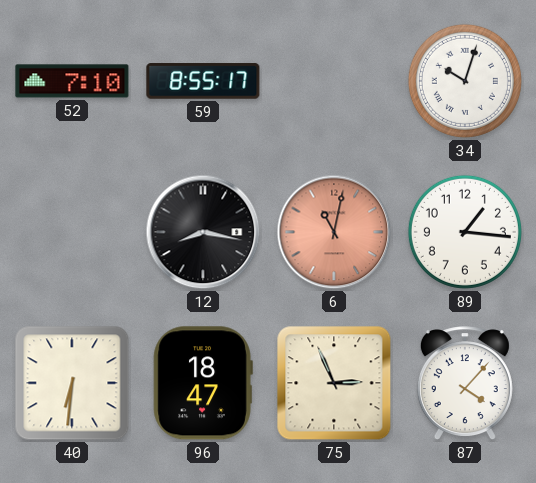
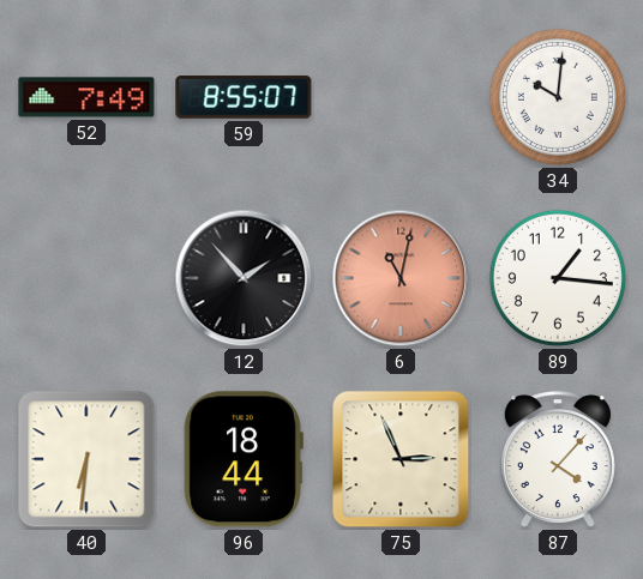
52: 7:10 -> 7:49 (86, 97)
59: 8:55:17 -> 8:55:07 (244, 97)
34: 10:03 -> 10:01 (558, 97)
12: 8:17 -> 1:53 (244, 278)
96: 18:47 -> 18:44 (244, 459)
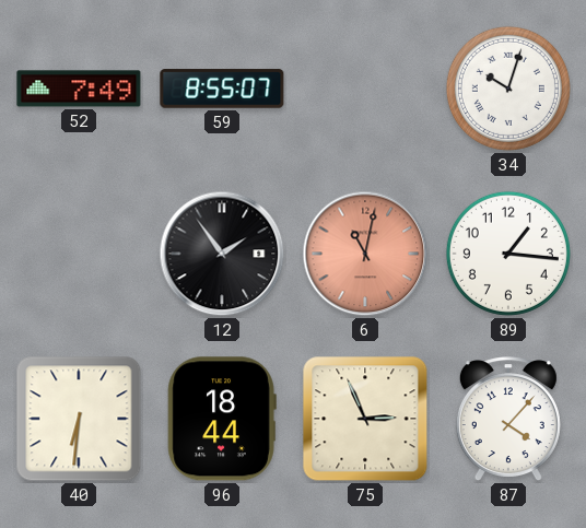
34: 10:01 -> 10:03 (508, 89)
12: 1:53 -> 1:54 (222, 254)
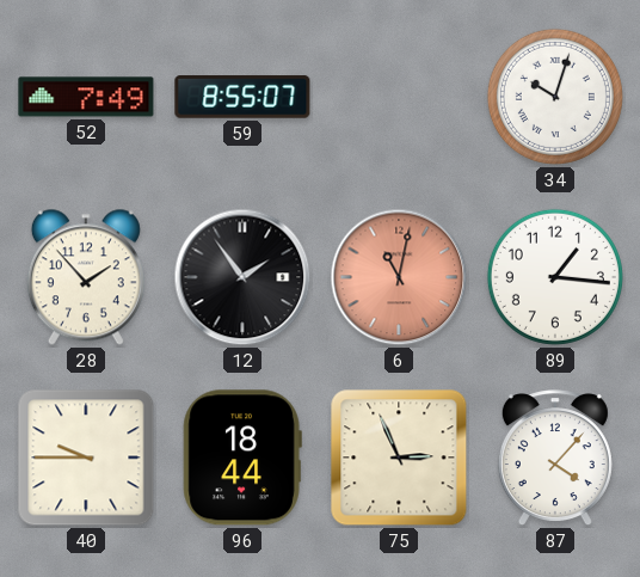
28: none -> 1:53 (86, 277)
40: 6:31 -> 9:45 (86, 458)
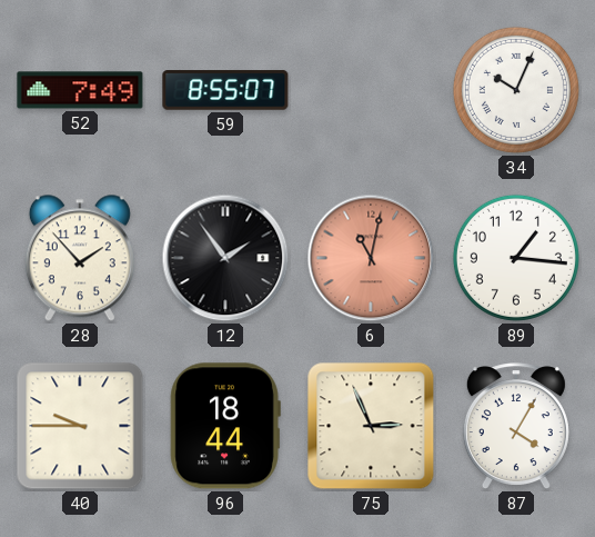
34: 10:03 -> 10:04 (516, 90)
87: 4:07 -> 4:05 (516, 427)
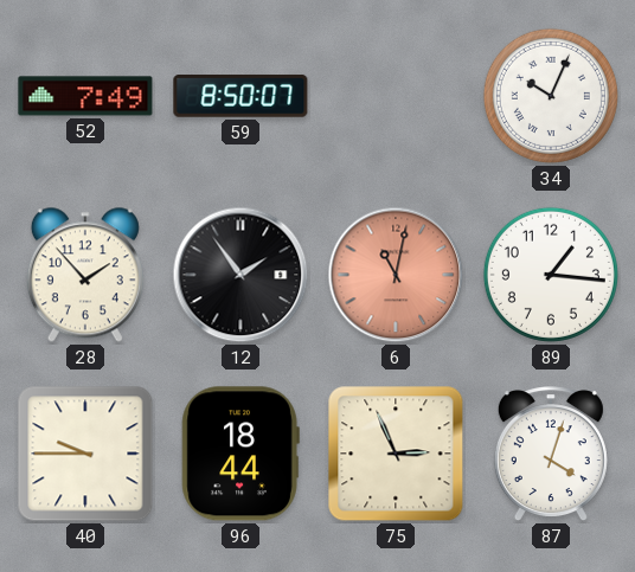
59: 8:55 -> 8:50 (240, 96)
87: 4:05 -> 4:03 (551, 455)
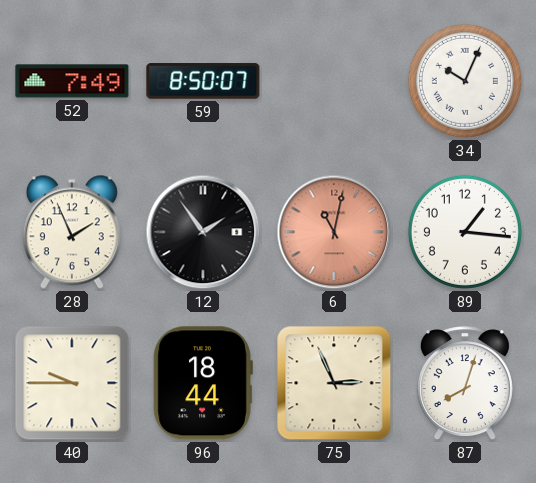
28: 1:53 -> 1:56 (72, 232)
87: 4:03 -> 8:03 (465, 384)
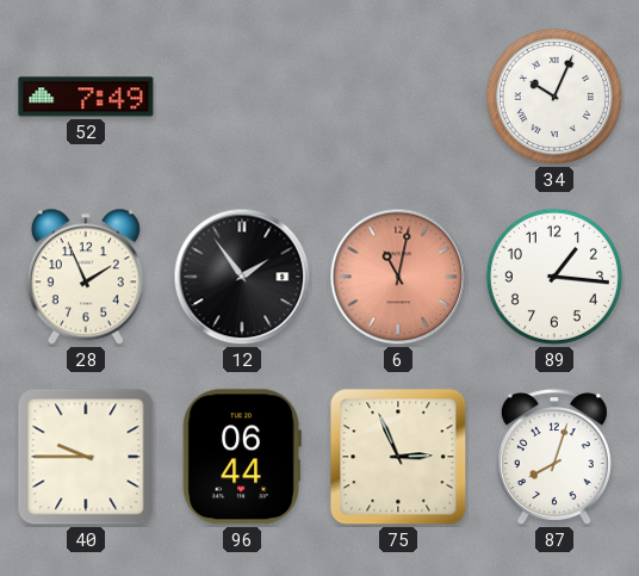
59: 8:50 -> none (203, 81)
96: 18:44 -> 06:44 (242, 457)
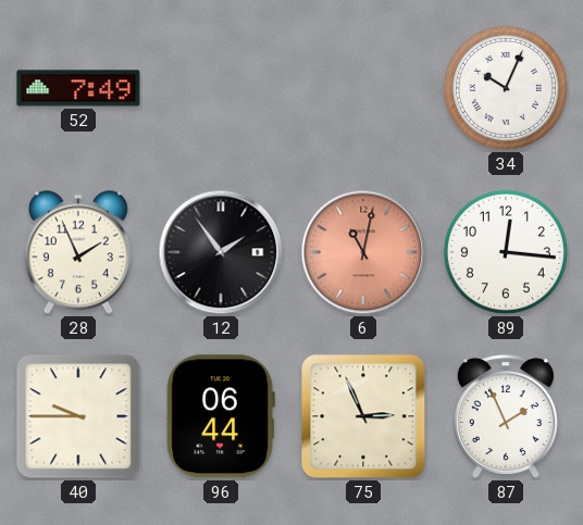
89: 1:16 -> 12:16 (506, 252)
87: 8:03 -> 1:56 (506, 417)
